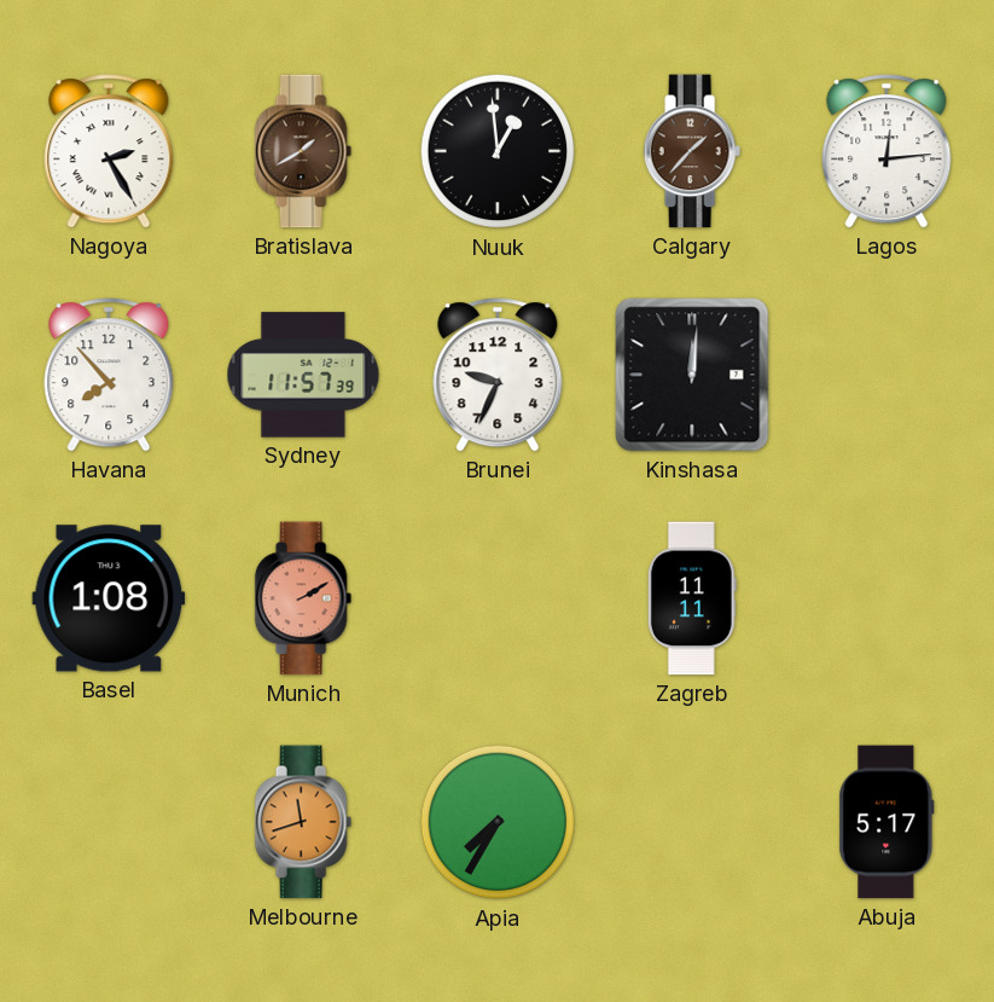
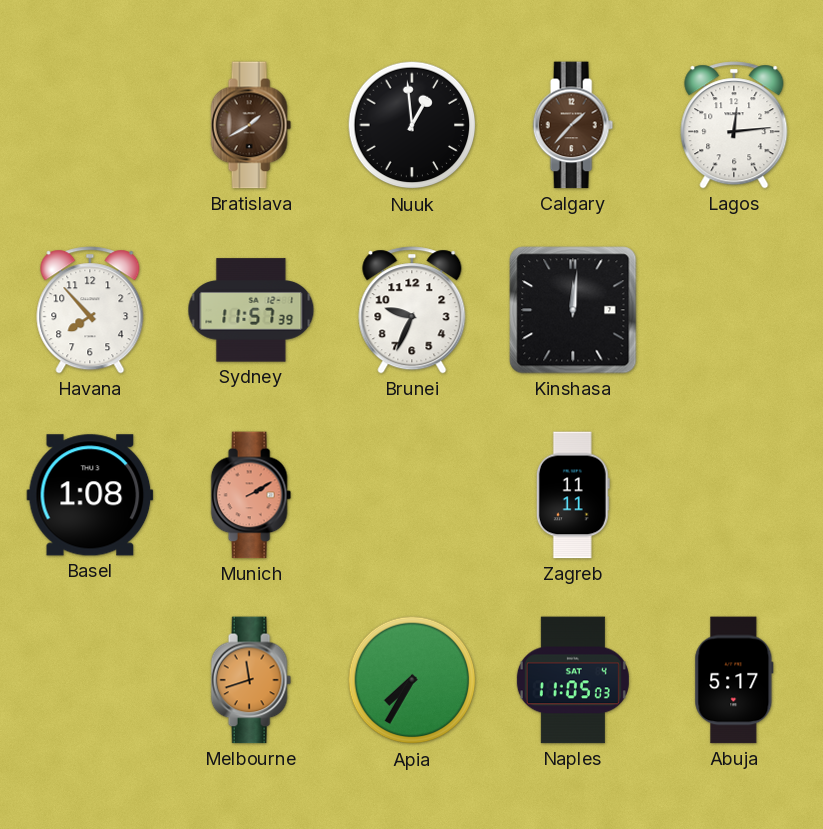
Nagoya: 2:25 -> none (109, 151)
Naples: none -> 11:05 (573, 680)
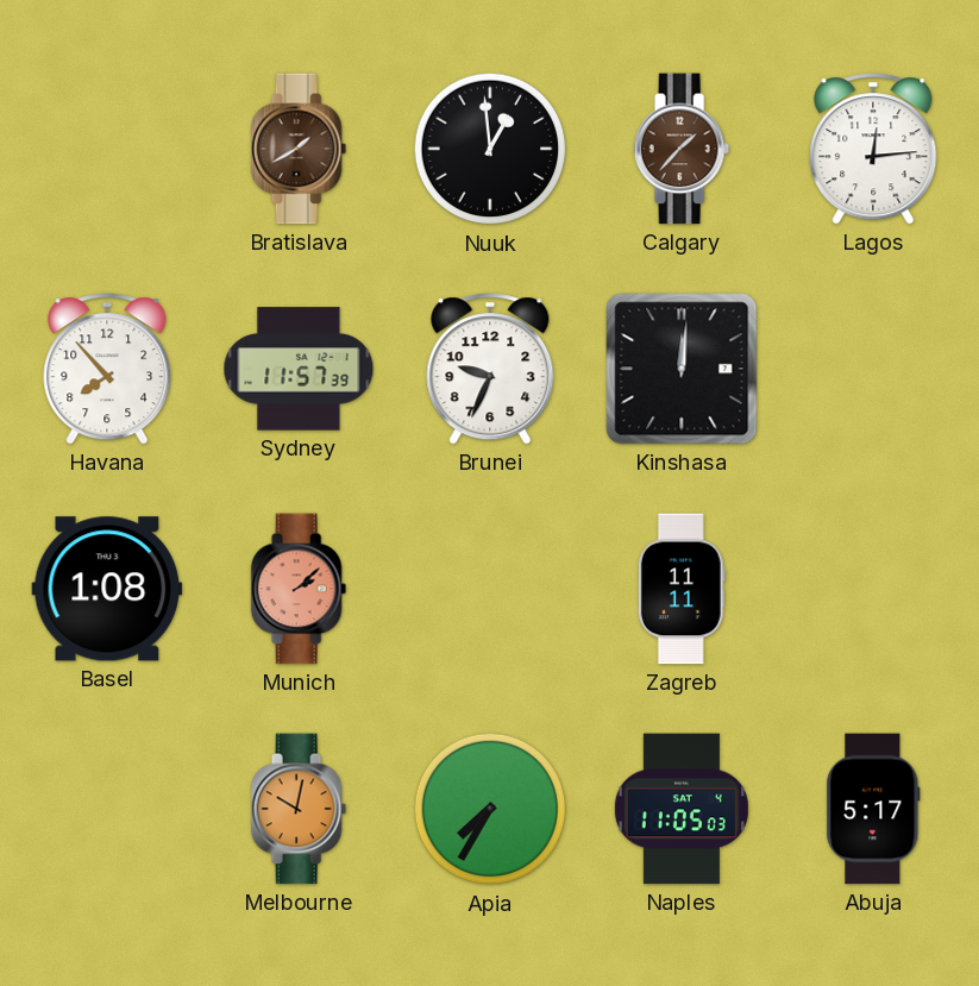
Munich: 2:10 -> 2:08 (299, 589)
Melbourne: 11:42 -> 10:02 (299, 809)
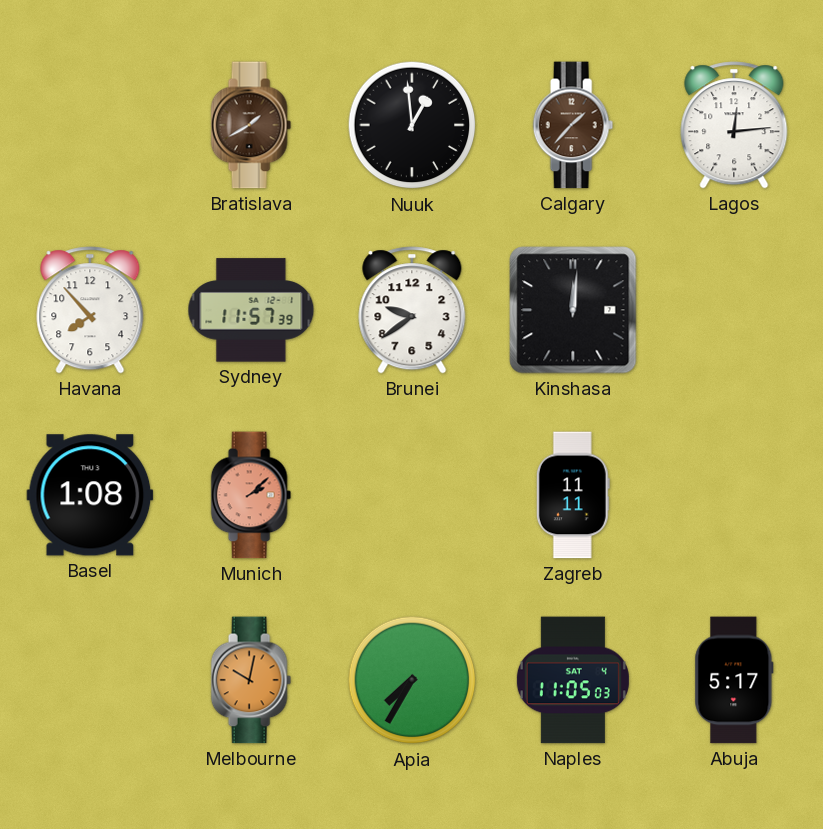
Brunei: 9:34 -> 9:39 (412, 310)
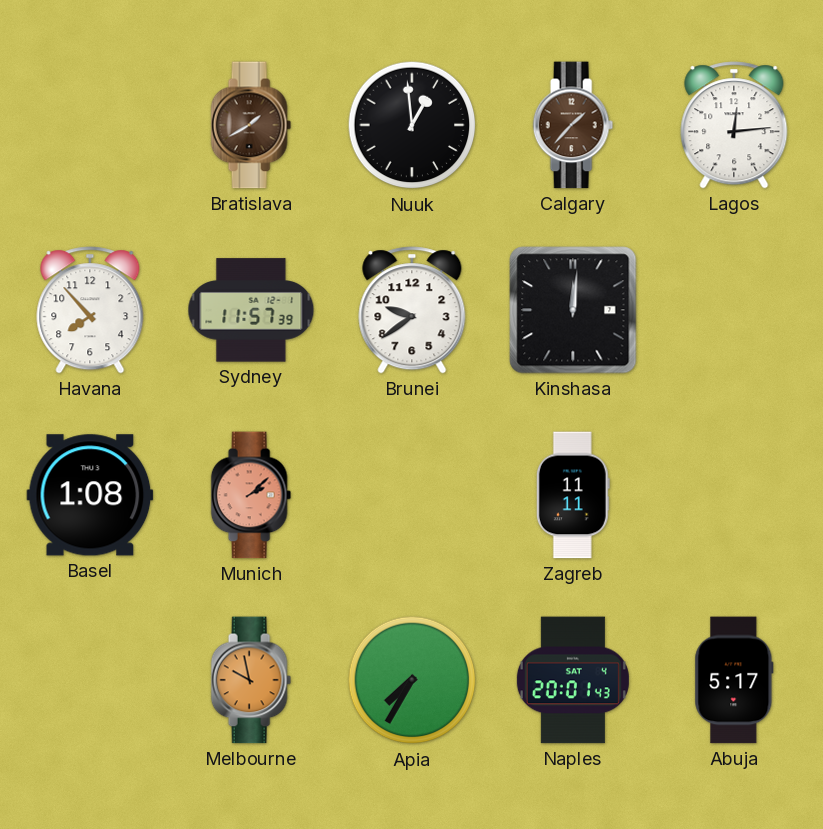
Melbourne: 10:02 -> 9:58 (251, 680)
Naples: 11:05 -> 20:01 (573, 680)
